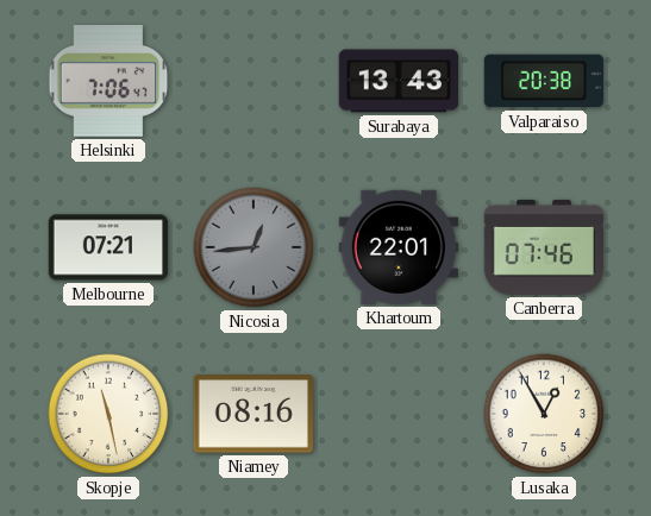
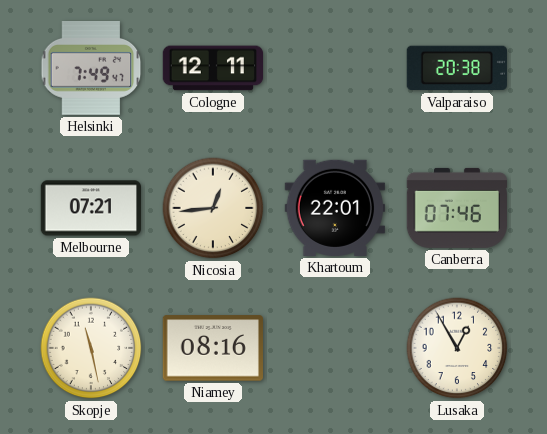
Helsinki: 7:06 -> 7:49 (91, 69)
Cologne: none -> 12:11 (213, 68)
Surabaya: 13:43 -> none (398, 81)
Nicosia dial: grey -> cream (213, 208)
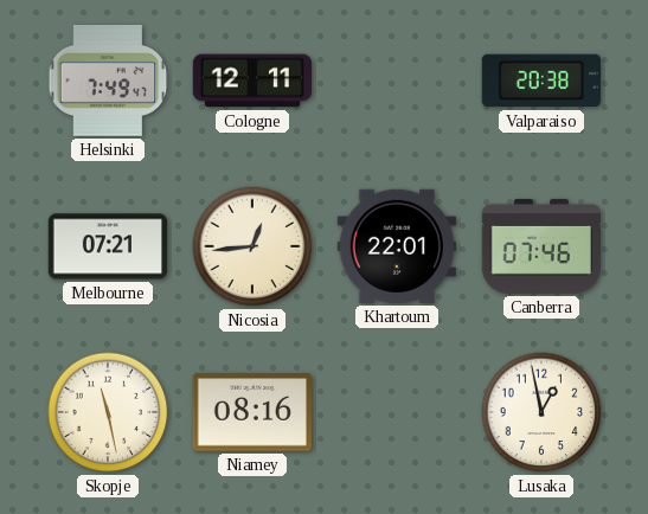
Lusaka: 12:55 -> 12:58 (541, 412)
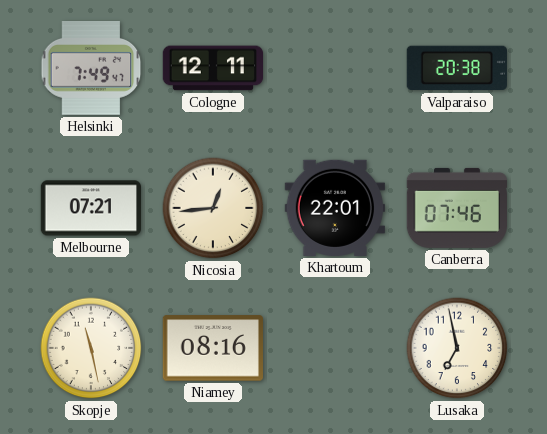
Lusaka: 12:58 -> 6:58 (457, 348)
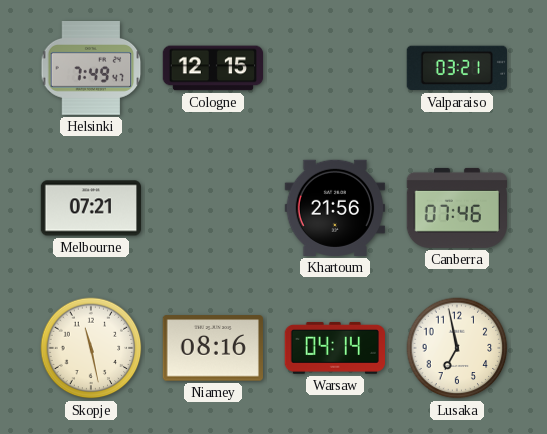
Cologne: 12:11 -> 12:15 (213, 68)
Valparaiso: 20:38 -> 03:21 (457, 68)
Nicosia: 12:44 -> none (213, 208)
Khartoum: 22:01 -> 21:56 (334, 208)
Warsaw: none -> 04:14 (334, 348)
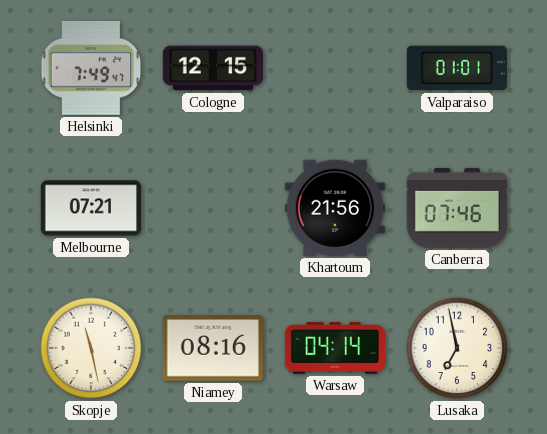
Valparaiso: 03:21 -> 01:01 (457, 68)
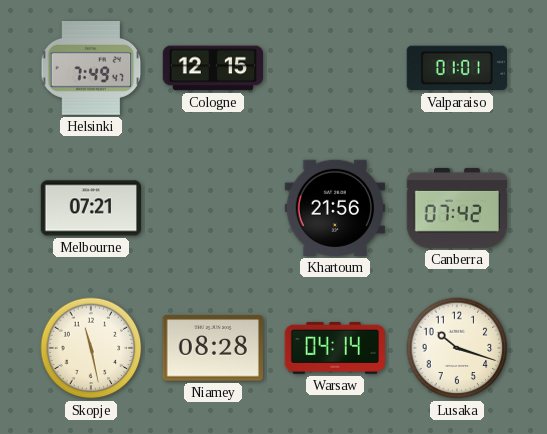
Canberra: 07:46 -> 07:42 (456, 208)
Niamey: 08:16 -> 08:28 (212, 348)
Lusaka: 6:58 -> 10:18 (457, 348)
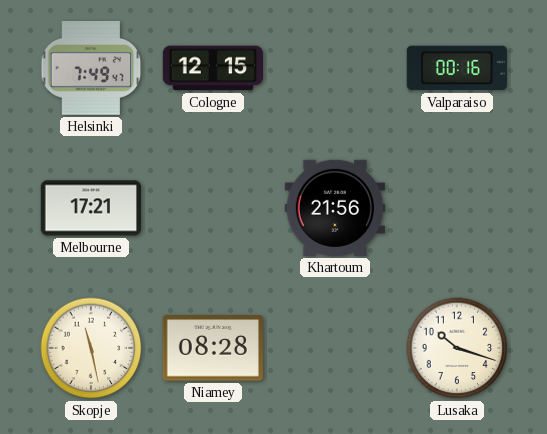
Valparaiso: 01:01 -> 00:16 (457, 68)
Melbourne: 07:21 -> 17:21 (90, 208)
Canberra: 07:42 -> none (456, 208)
Warsaw: 04:14 -> none (334, 348)
